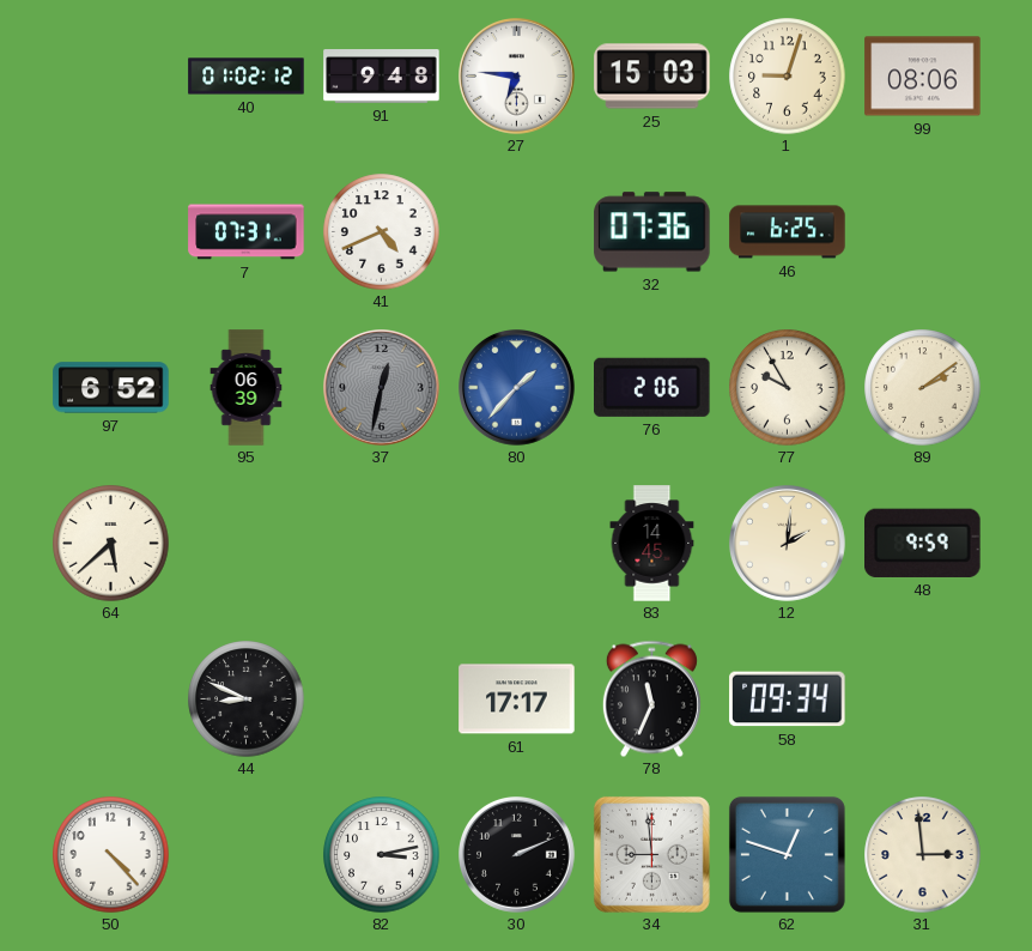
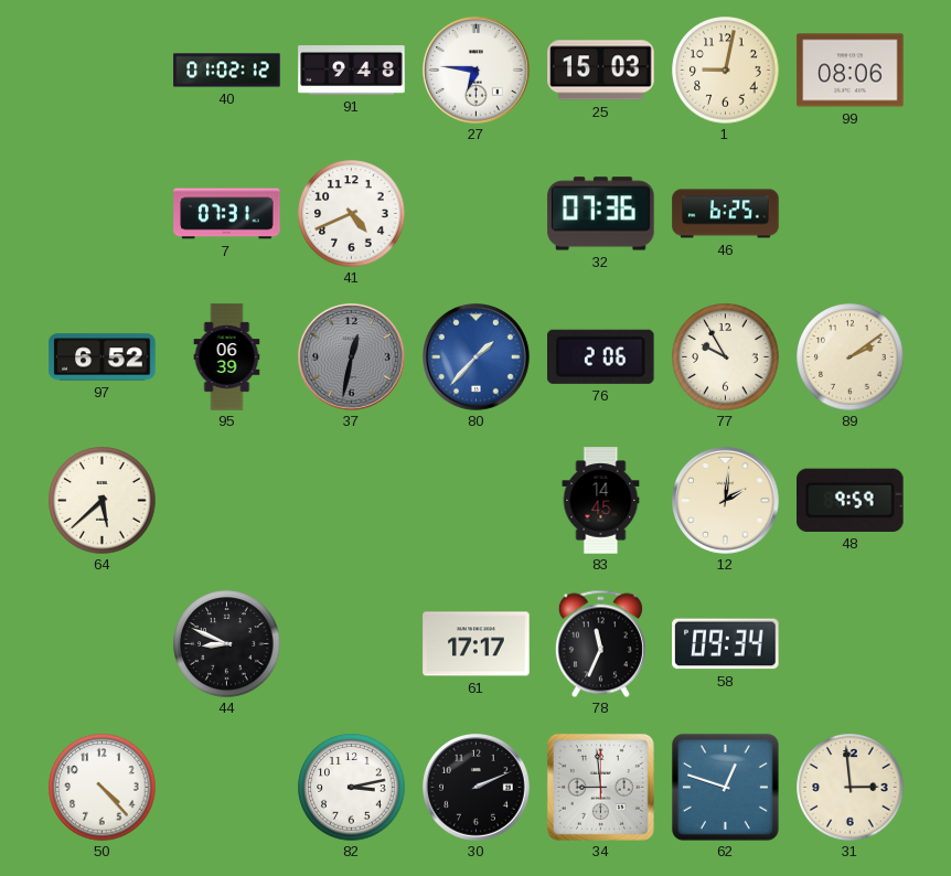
1: 9:03 -> 9:02 (726, 71)
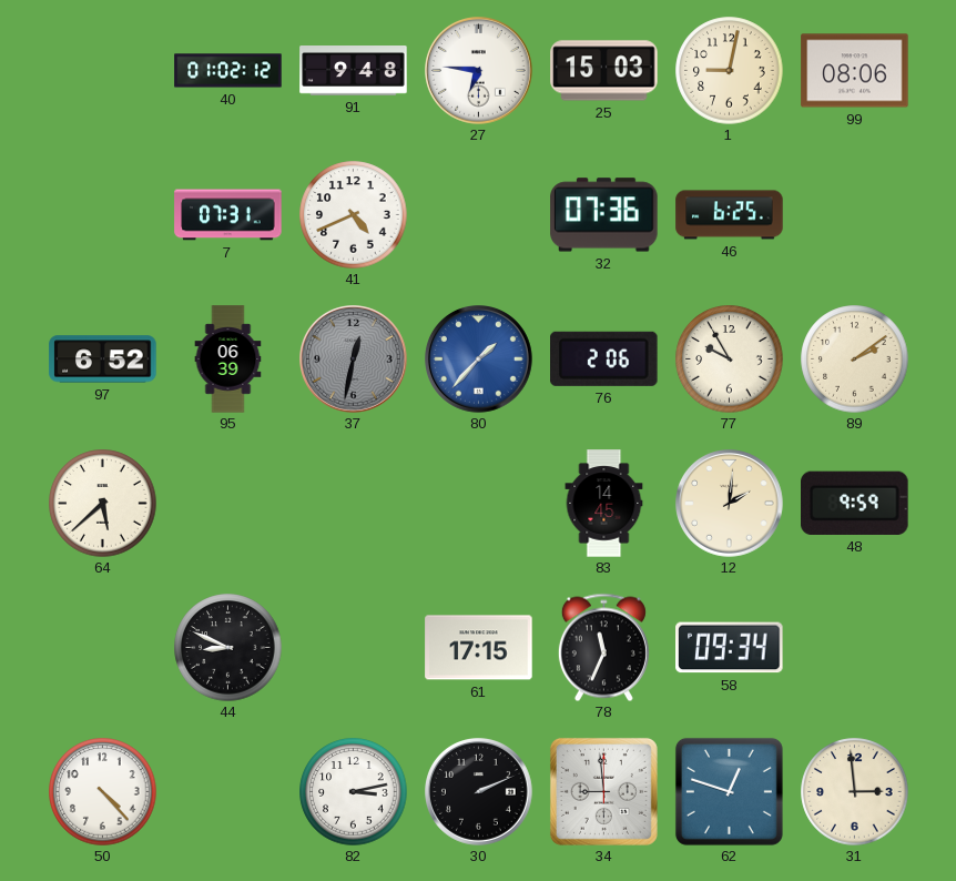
61: 17:17 -> 17:15 (479, 648)
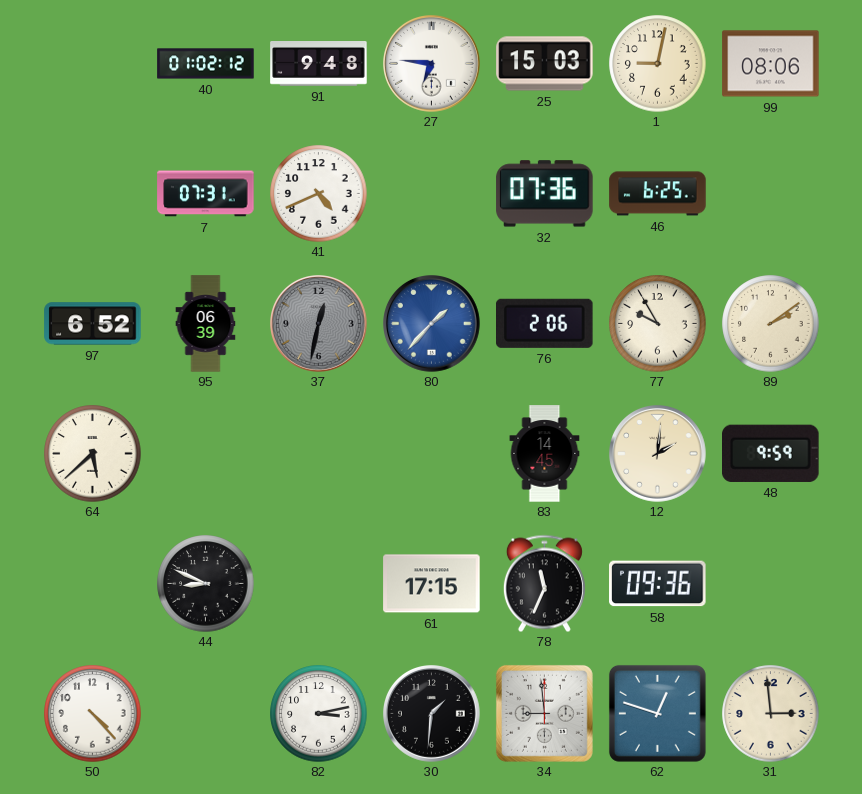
58: 09:34 -> 09:36 (658, 584)
30: 2:11 -> 1:31 (432, 714)
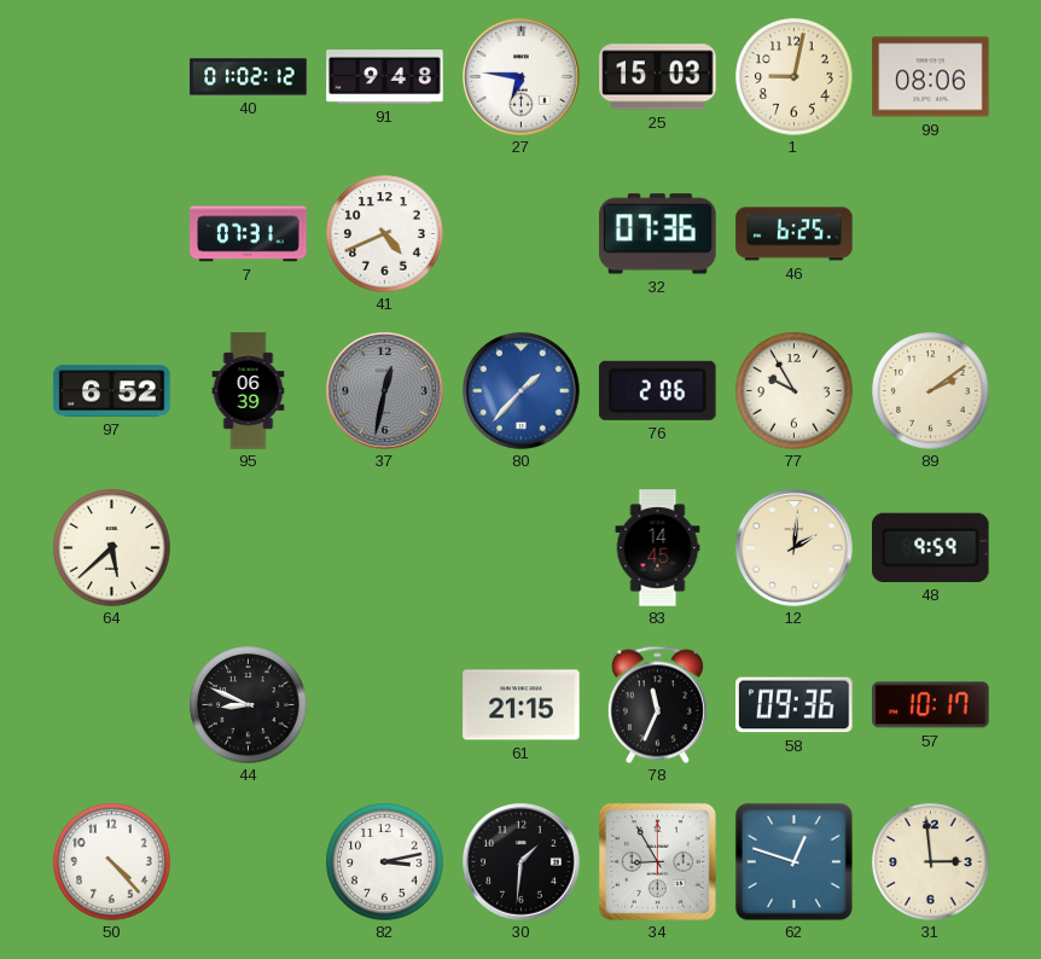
61: 17:15 -> 21:15 (522, 705)
57: none -> 10:17 (931, 705)
34: 8:59 -> 8:55 (657, 861)
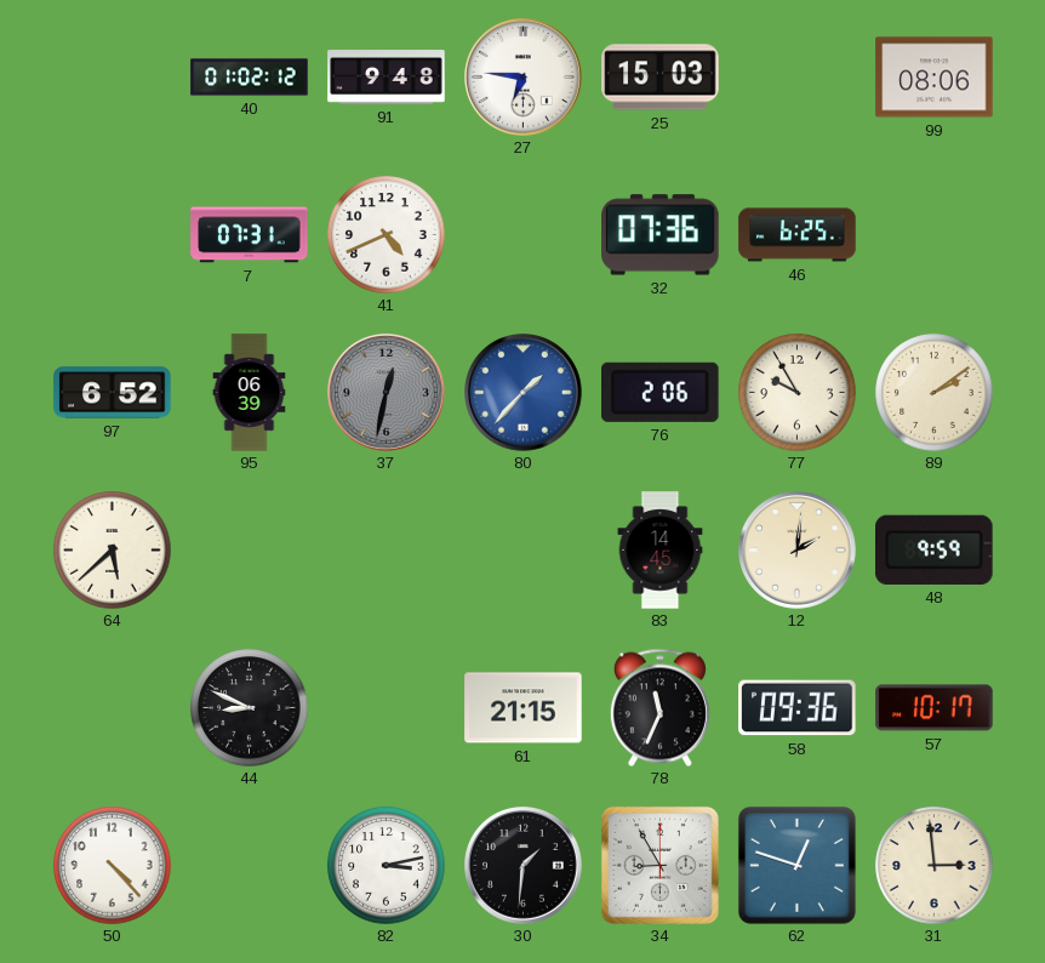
1: 9:02 -> none (795, 77)
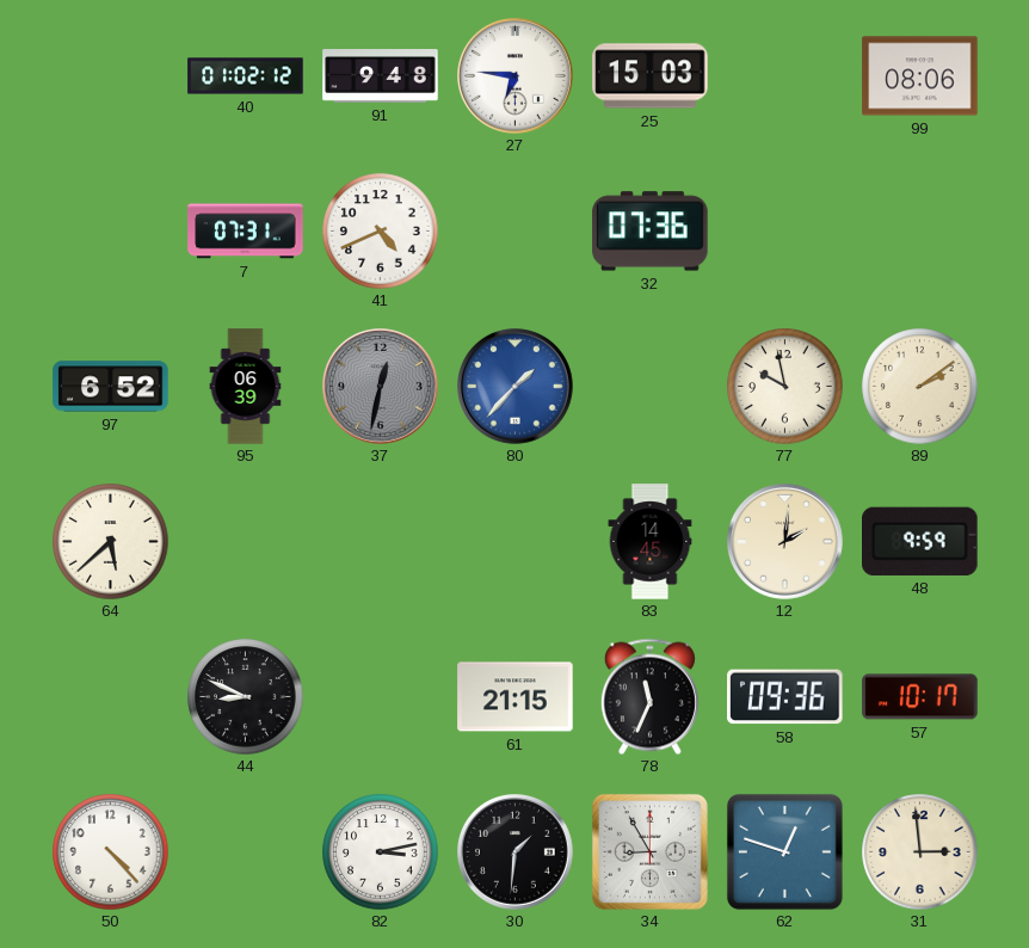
46: 6:25 -> none (798, 235)
76: 2:06 -> none (661, 392)
77: 9:55 -> 9:58 (785, 387)
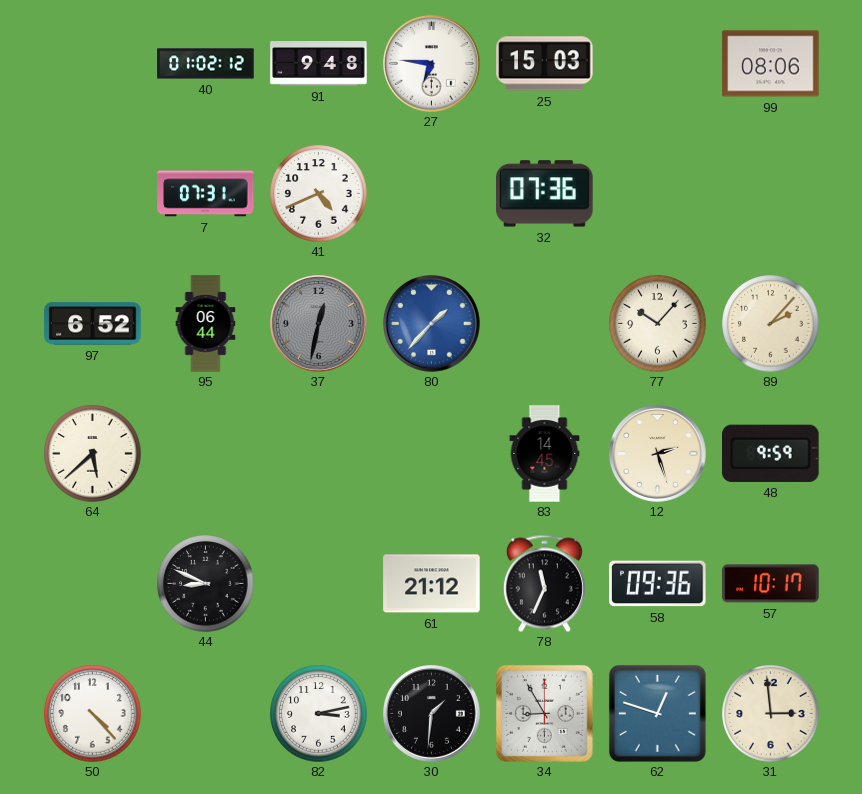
95: 06:39 -> 06:44 (206, 324)
77: 9:58 -> 10:07 (658, 324)
89: 2:09 -> 2:07 (771, 324)
12: 2:01 -> 2:27 (658, 454)
61: 21:15 -> 21:12 (432, 584)
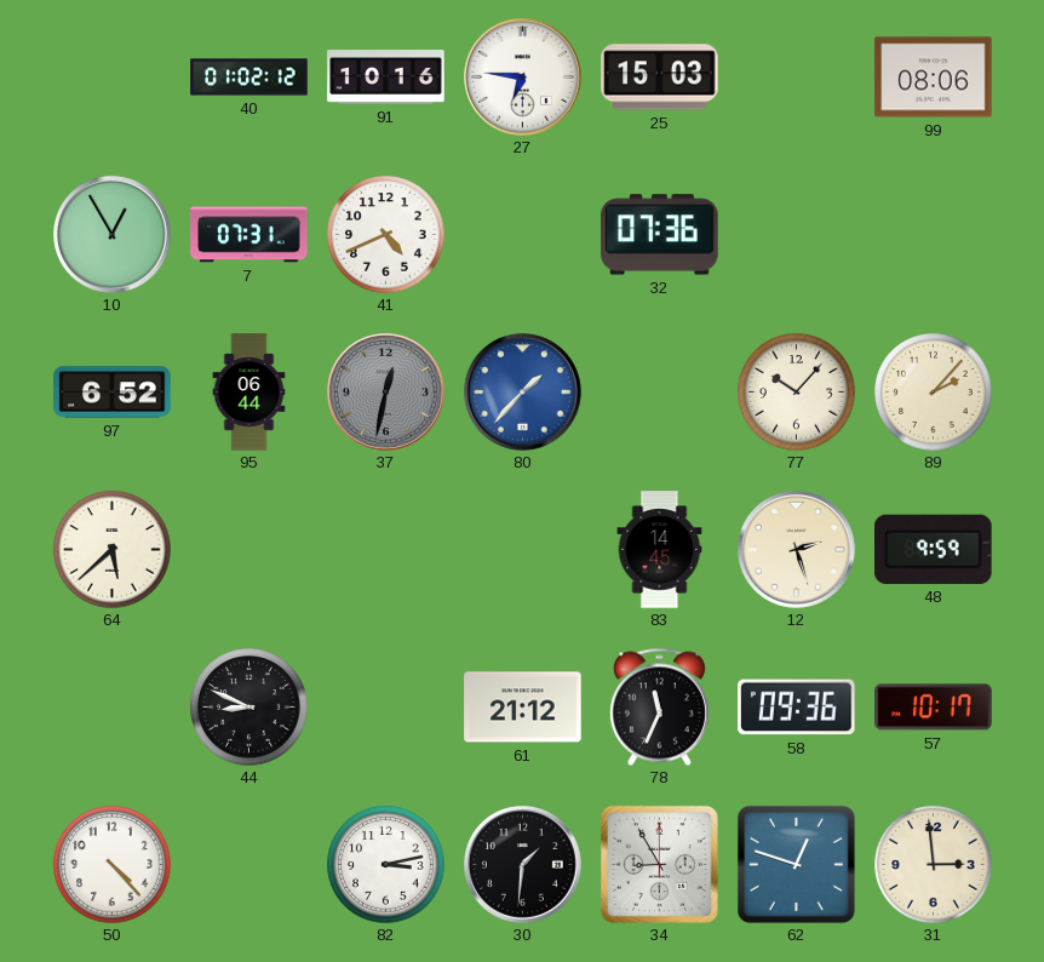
91: 9:48 -> 10:16 (386, 78)
10: none -> 12:55 (113, 235)
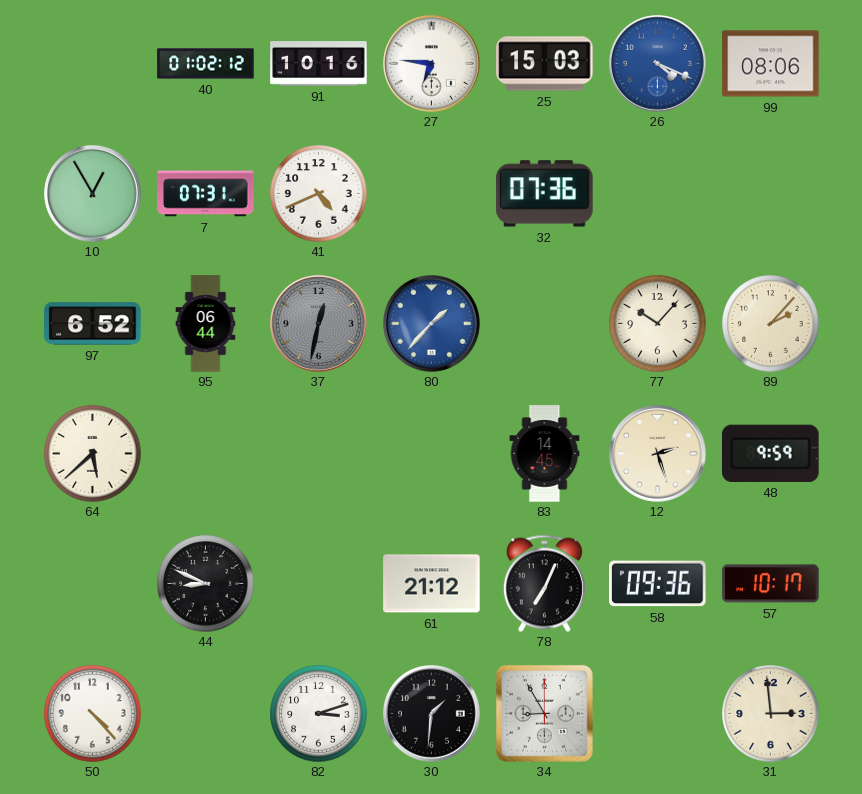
26: none -> 4:19 (658, 64)
78: 11:34 -> 7:04 (544, 583)
82: 3:13 -> 3:12 (319, 714)
62: 12:48 -> none (796, 864)
